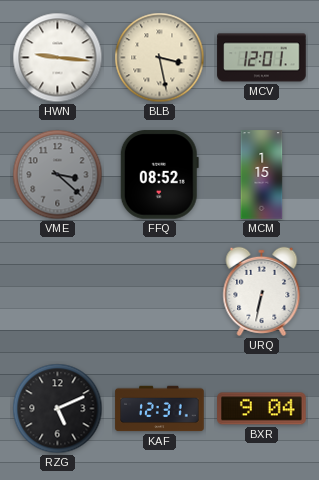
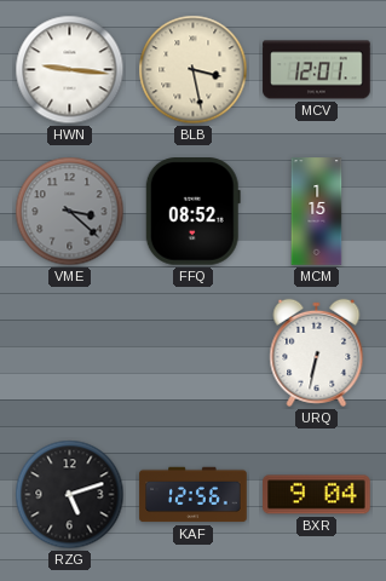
RZG: 5:11 -> 5:12 (70, 495)
KAF: 12:31 -> 12:56 (194, 495)
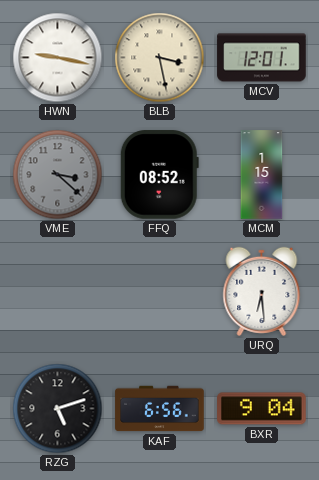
HWN: 9:16 -> 9:17 (58, 58)
URQ: 6:32 -> 6:29 (262, 291)
KAF: 12:56 -> 6:56 (160, 409)
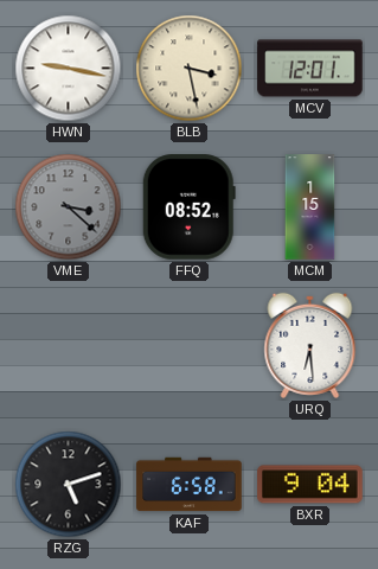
KAF: 6:56 -> 6:58 (190, 485)
